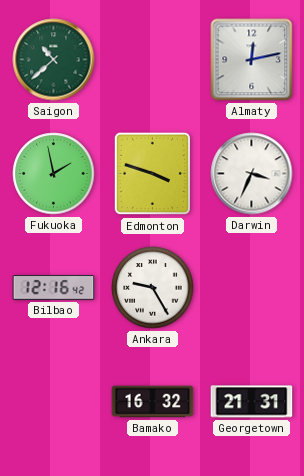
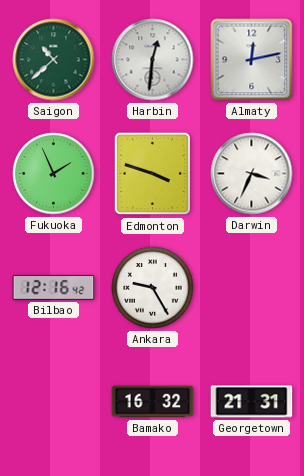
Harbin: none -> 12:31 (153, 60)
Fukuoka: 1:58 -> 1:56 (54, 174)
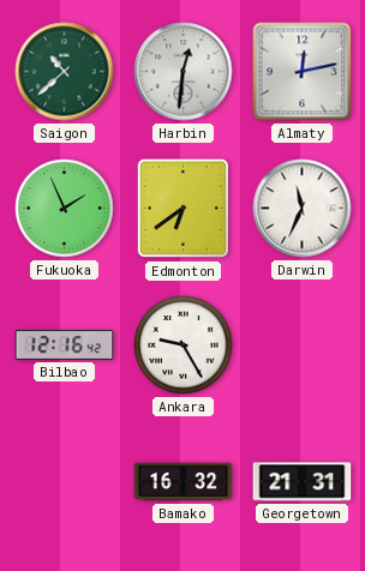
Edmonton: 3:48 -> 6:39 (182, 209)
Darwin: 3:34 -> 11:34 (303, 209)
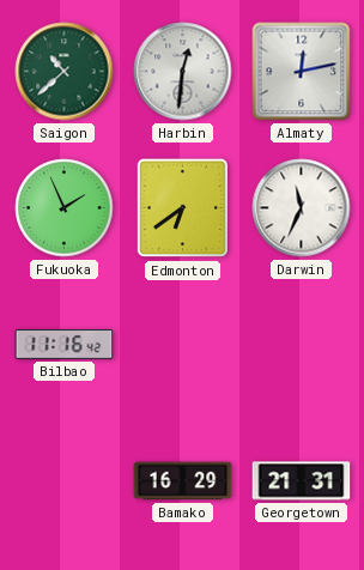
Bilbao: 12:16 -> 11:16 (65, 345)
Ankara: 9:25 -> none (184, 345)
Bamako: 16:32 -> 16:29 (183, 481)
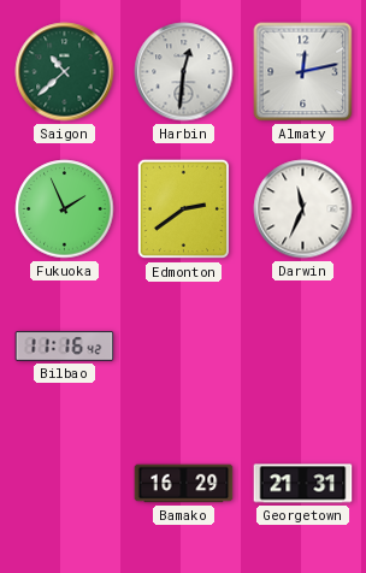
Edmonton: 6:39 -> 2:39 (183, 209)
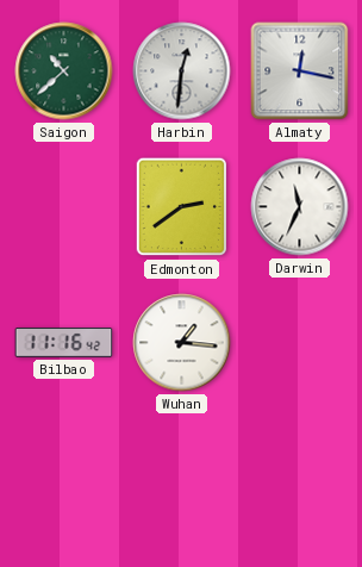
Almaty: 12:13 -> 12:17 (300, 71)
Fukuoka: 1:56 -> none (65, 209)
Wuhan: none -> 1:16 (182, 343)
Bamako: 16:29 -> none (184, 484)
Georgetown: 21:31 -> none (303, 484)
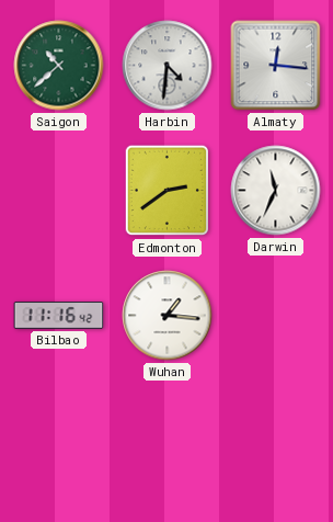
Harbin: 12:31 -> 4:31 (168, 66)
Almaty: 12:17 -> 12:16 (276, 66)
